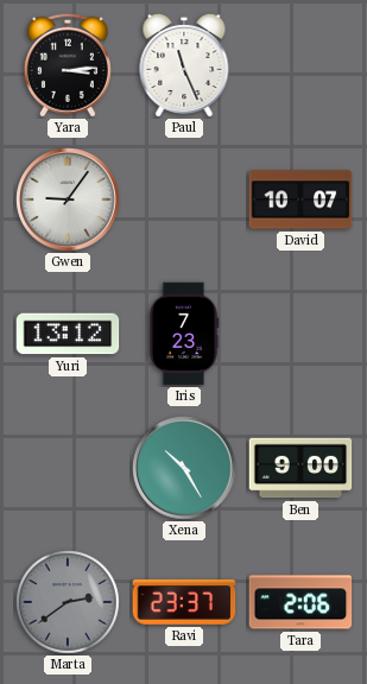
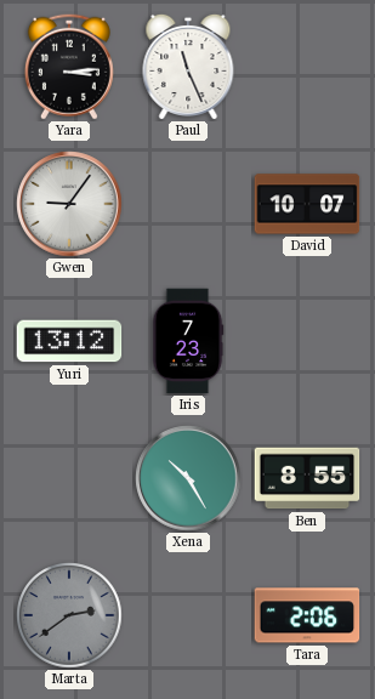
Ben: 9:00 -> 8:55 (307, 478)
Ravi: 23:37 -> none (184, 602)
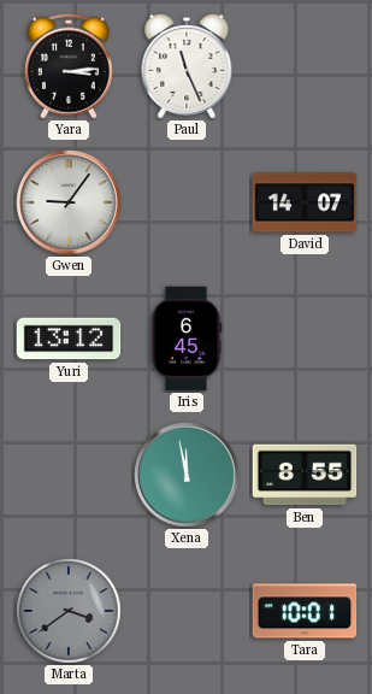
David: 10:07 -> 14:07 (305, 202)
Iris: 7:23 -> 6:45 (187, 339)
Xena: 10:25 -> 11:58 (187, 475)
Marta: 2:39 -> 3:39 (69, 611)
Tara: 2:06 -> 10:01 (305, 611)
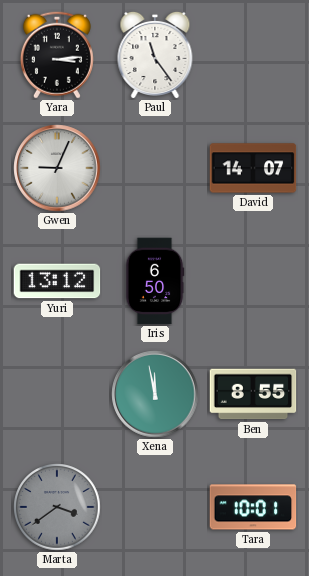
Paul: 11:26 -> 11:24 (155, 54)
Gwen: 9:06 -> 9:04 (57, 168)
Iris: 6:45 -> 6:50 (155, 281)
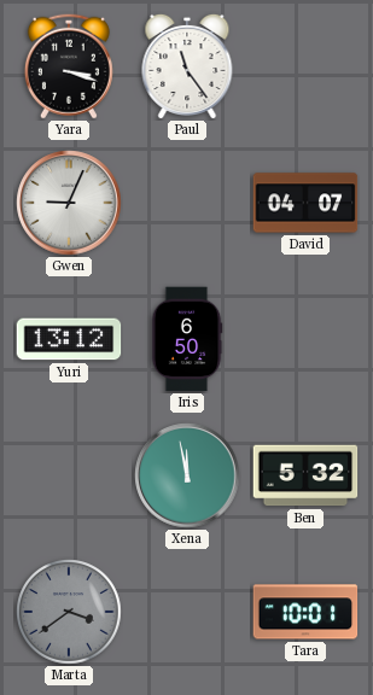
Yara: 3:14 -> 3:18 (69, 66)
David: 14:07 -> 04:07 (305, 203)
Ben: 8:55 -> 5:32 (305, 475)
